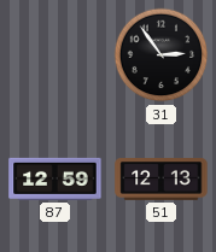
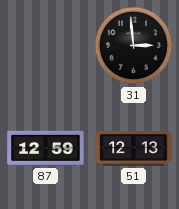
31: 2:54 -> 2:59 (134, 46)
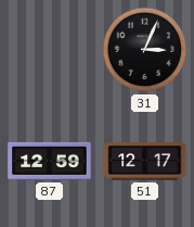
31: 2:59 -> 3:04 (145, 50)
51: 12:13 -> 12:17 (145, 162)
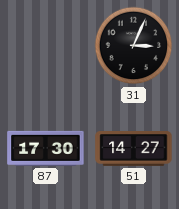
87: 12:59 -> 17:30 (46, 148)
51: 12:17 -> 14:27 (134, 149)
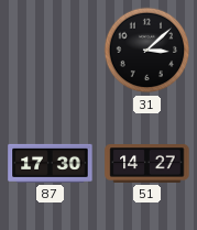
31: 3:04 -> 3:08 (147, 51)
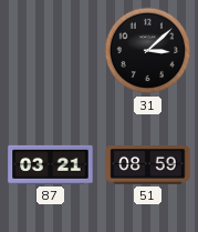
87: 17:30 -> 03:21 (51, 164)
51: 14:27 -> 08:59 (148, 165)
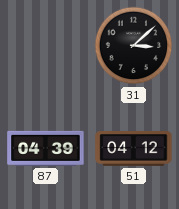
87: 03:21 -> 04:39 (46, 148)
51: 08:59 -> 04:12 (134, 149)
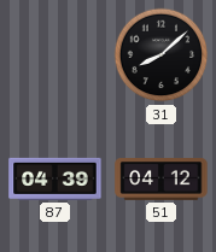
31: 3:08 -> 8:08 (162, 55)
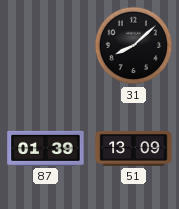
87: 04:39 -> 01:39 (46, 148)
51: 04:12 -> 13:09 (134, 149)
